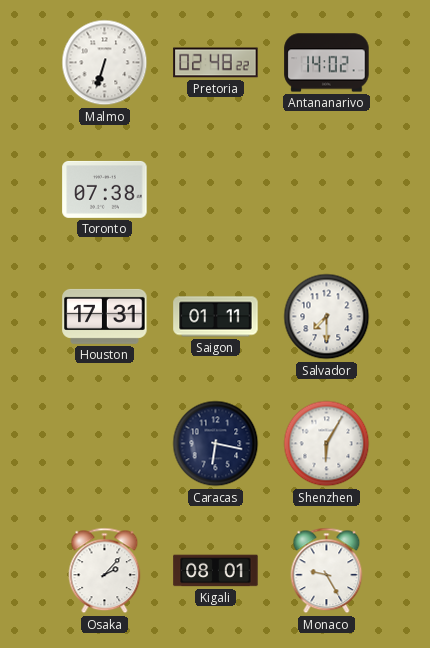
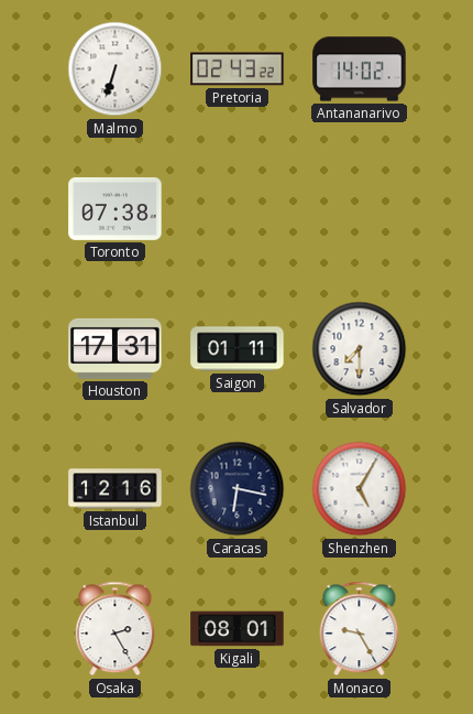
Pretoria: 02:48 -> 02:43 (238, 69)
Istanbul: none -> 12:16 (116, 489)
Shenzhen: 6:05 -> 5:05 (360, 489)
Osaka: 2:07 -> 2:25 (116, 629)
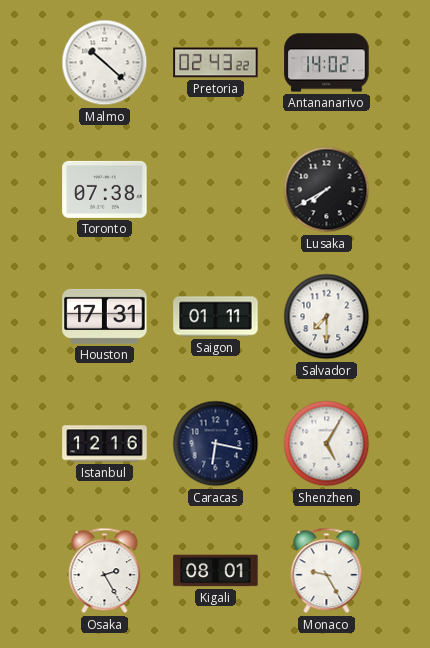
Malmo: 6:33 -> 10:22 (105, 63)
Lusaka: none -> 7:40 (327, 190)
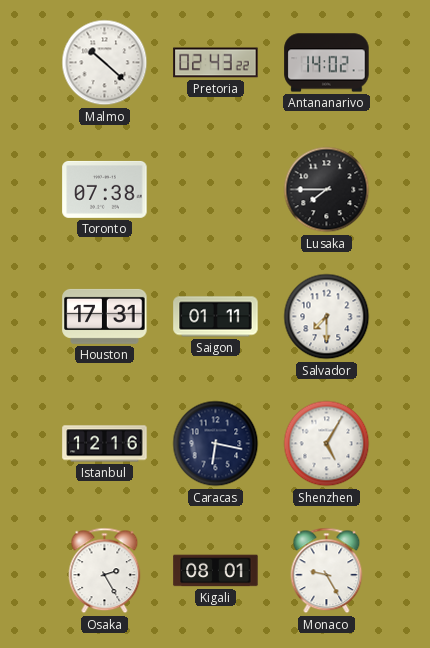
Lusaka: 7:40 -> 7:45 (327, 190)
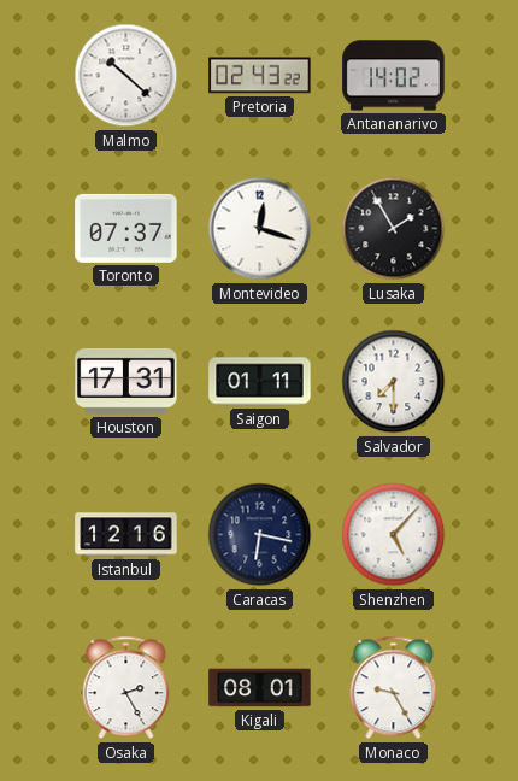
Toronto: 07:38 -> 07:37 (126, 228)
Montevideo: none -> 12:18 (260, 229)
Lusaka: 7:45 -> 1:55 (394, 229)
Shenzhen: 5:05 -> 5:07 (394, 535)
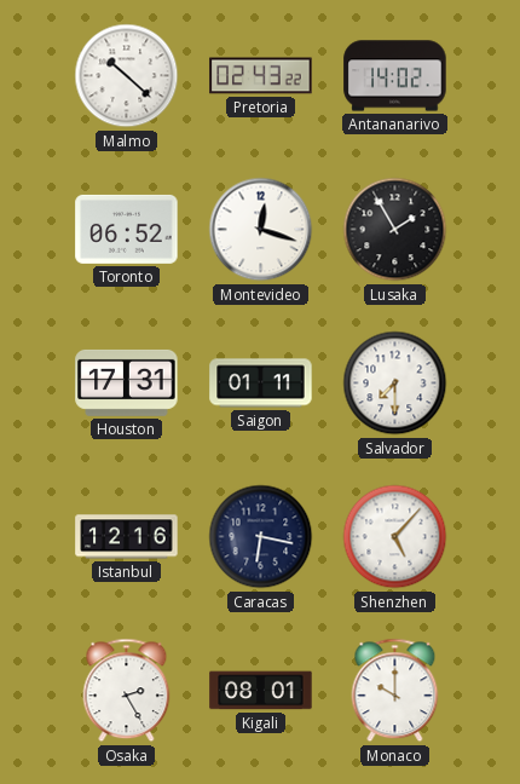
Toronto: 07:37 -> 06:52 (127, 229)
Monaco: 9:25 -> 10:00 (395, 691)
